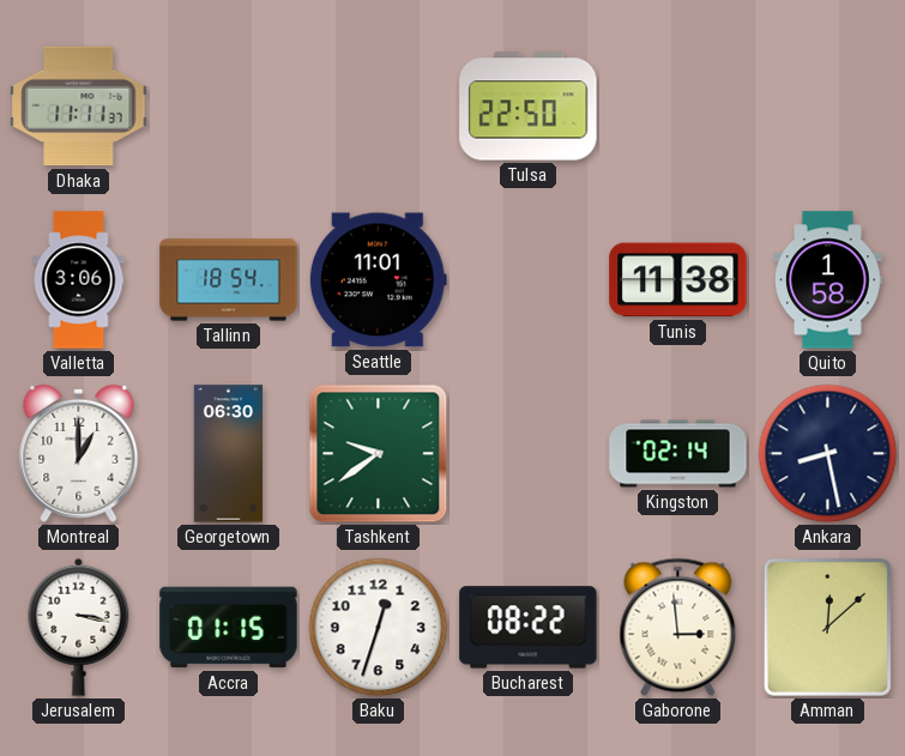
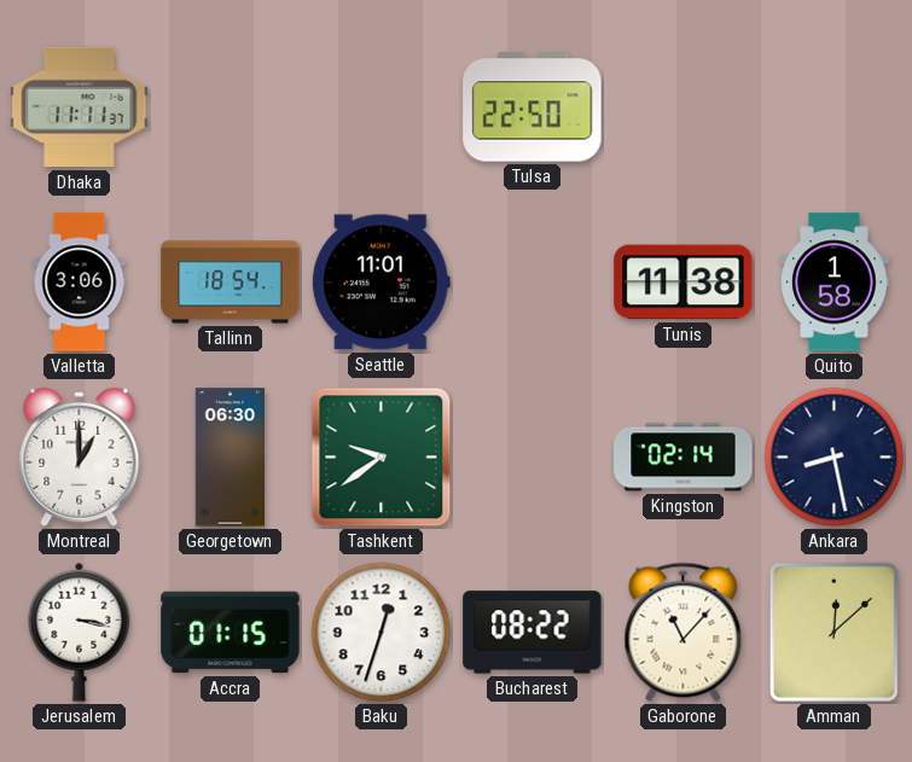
Gaborone: 2:59 -> 11:07 (684, 633)
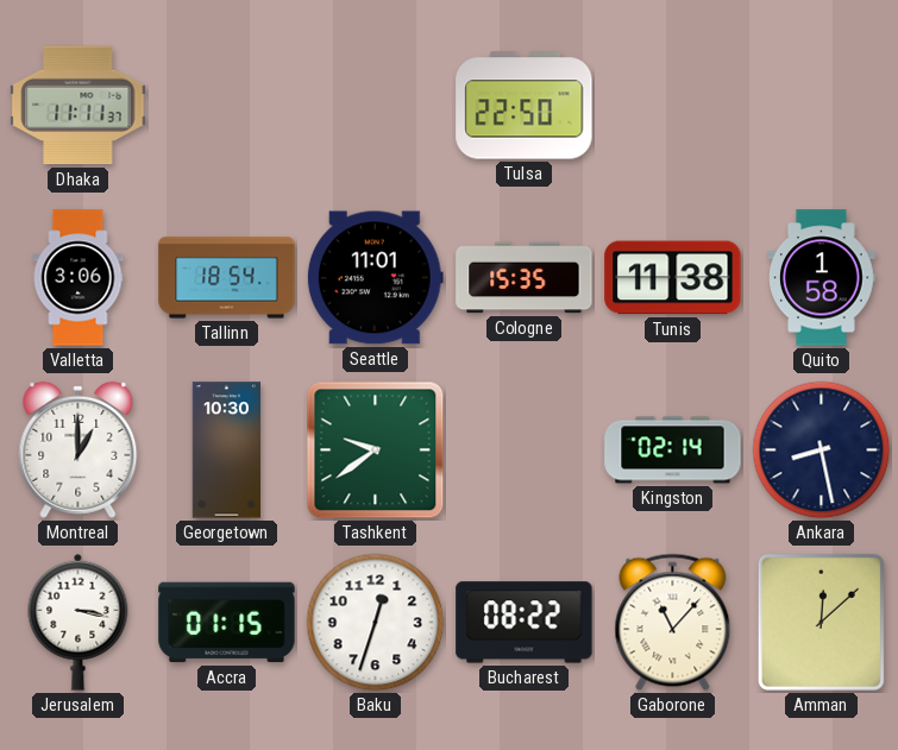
Cologne: none -> 15:35 (525, 278)
Georgetown: 06:30 -> 10:30 (227, 450)
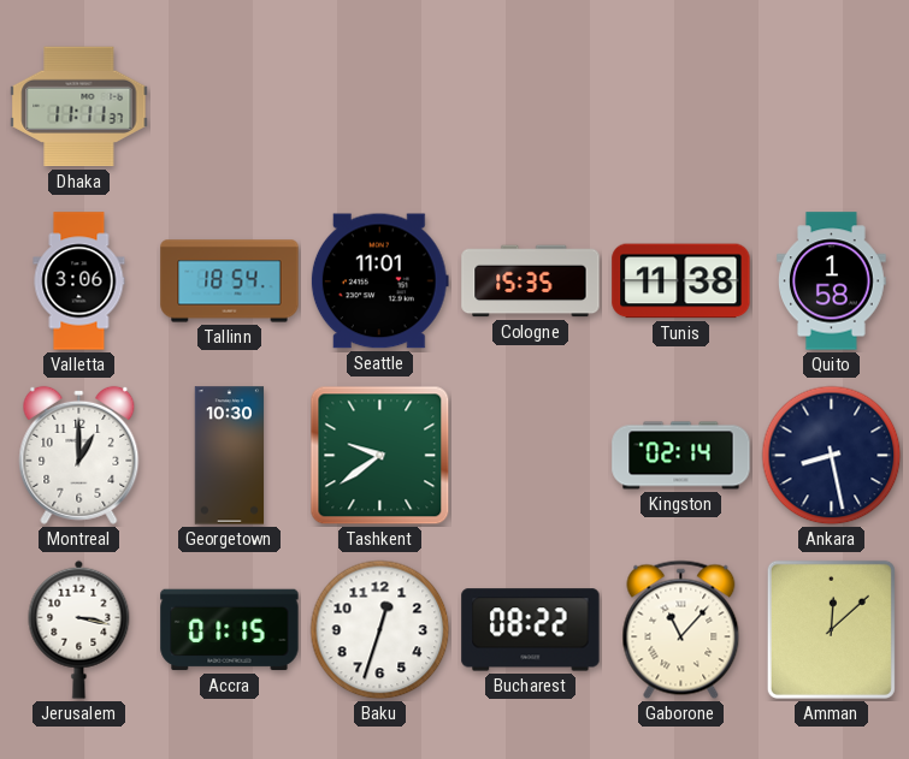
Tulsa: 22:50 -> none (525, 106)
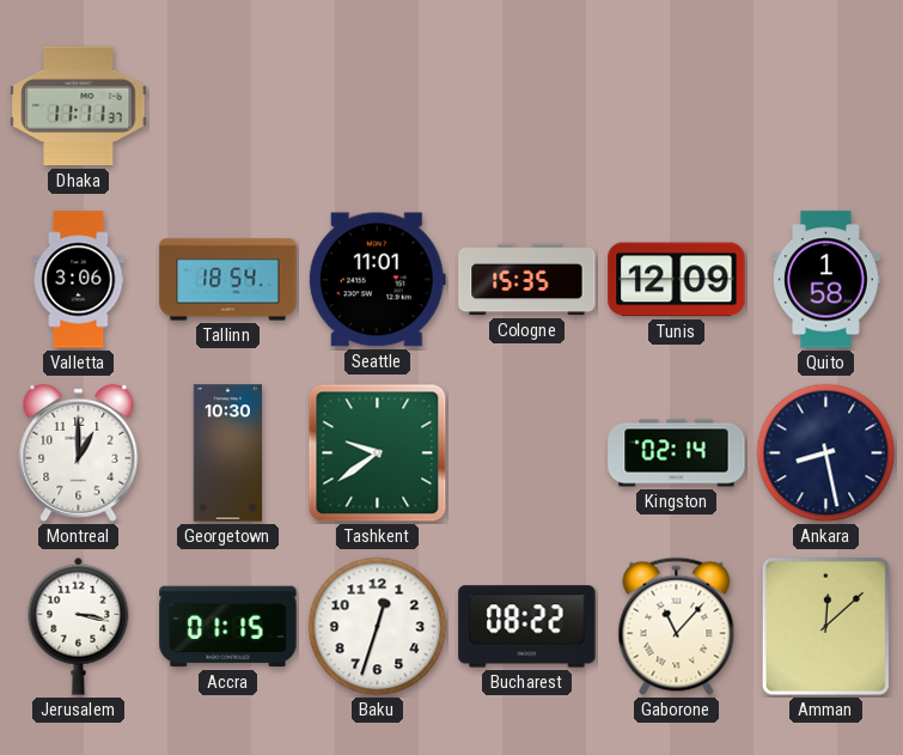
Tunis: 11:38 -> 12:09 (677, 280)
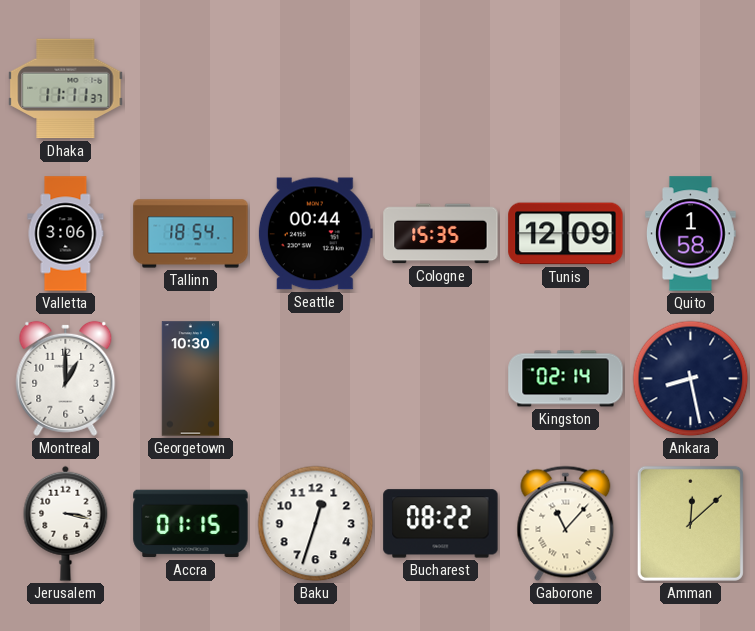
Seattle: 11:01 -> 00:44 (315, 234)
Tashkent: 9:39 -> none (378, 453)
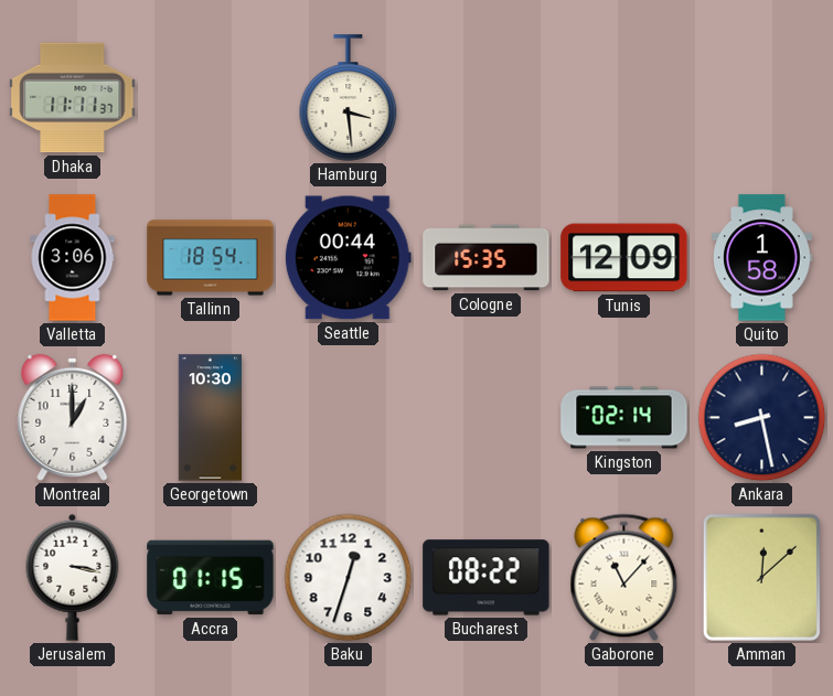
Hamburg: none -> 3:29 (349, 98)
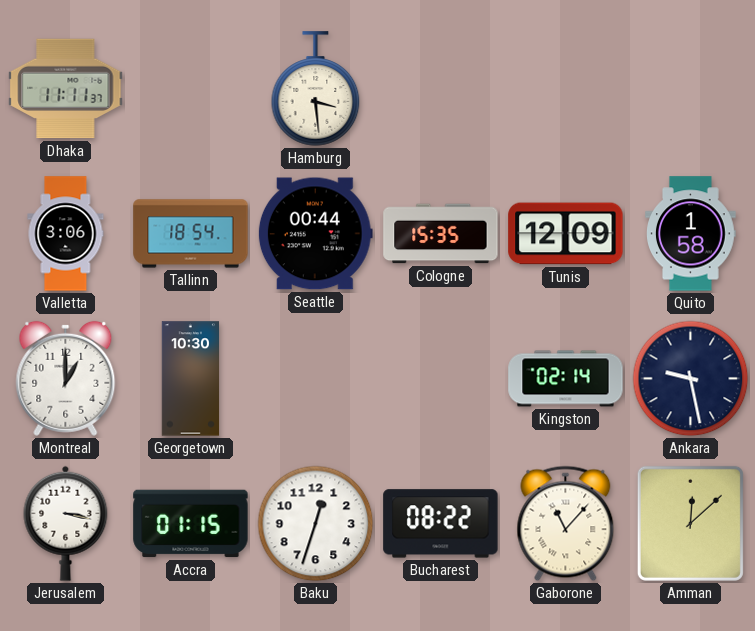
Ankara: 8:28 -> 9:28 (691, 379)
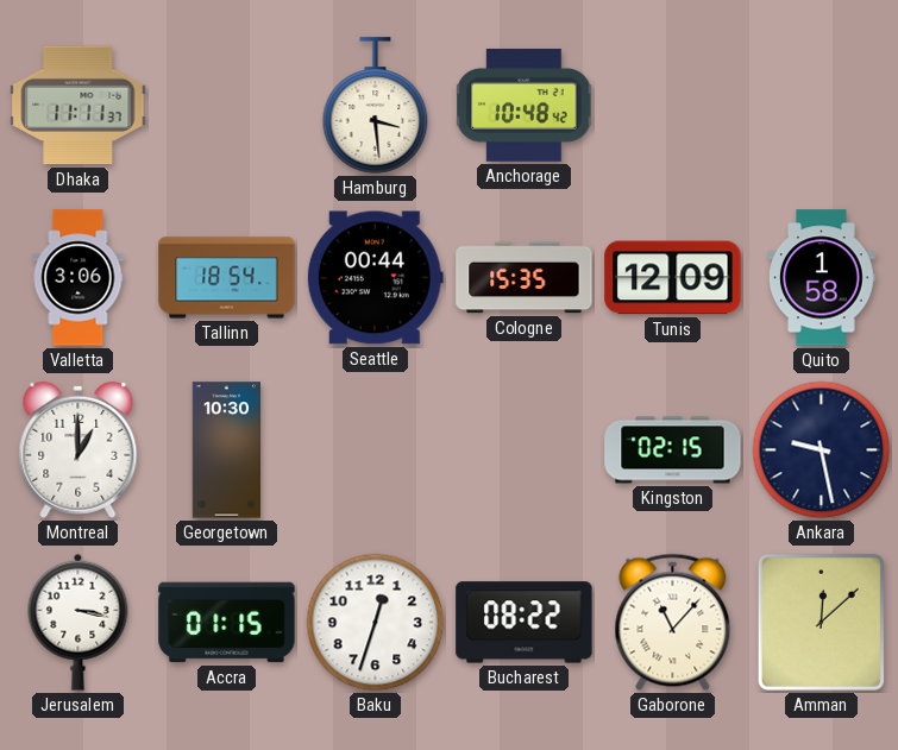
Anchorage: none -> 10:48 (525, 105)
Kingston: 02:14 -> 02:15 (673, 450)
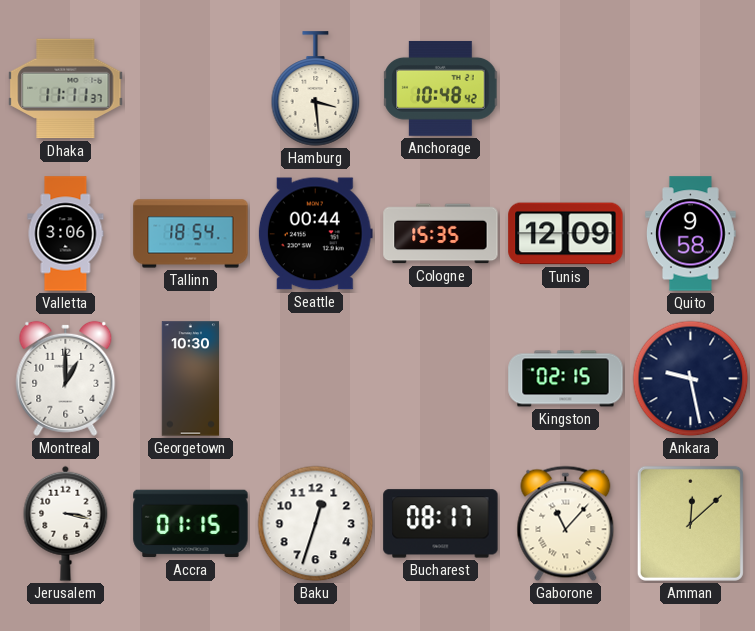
Quito: 1:58 -> 9:58 (691, 234)
Bucharest: 08:22 -> 08:17 (441, 524)
